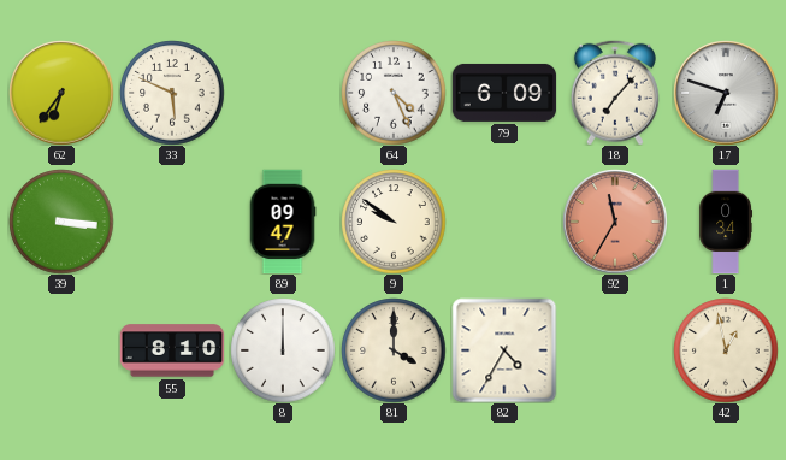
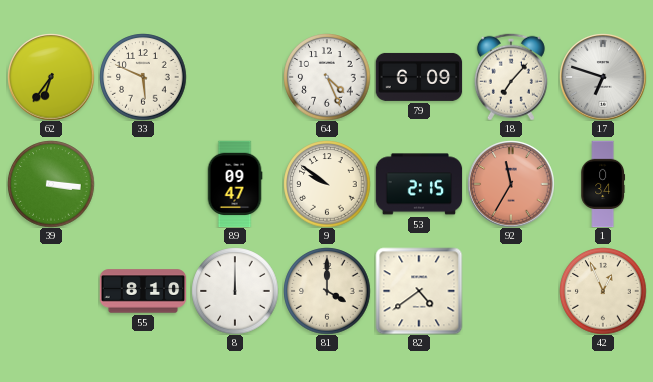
53: none -> 2:15 (419, 184)
82: 4:35 -> 4:39 (419, 291)
42: 12:58 -> 12:56 (603, 291)
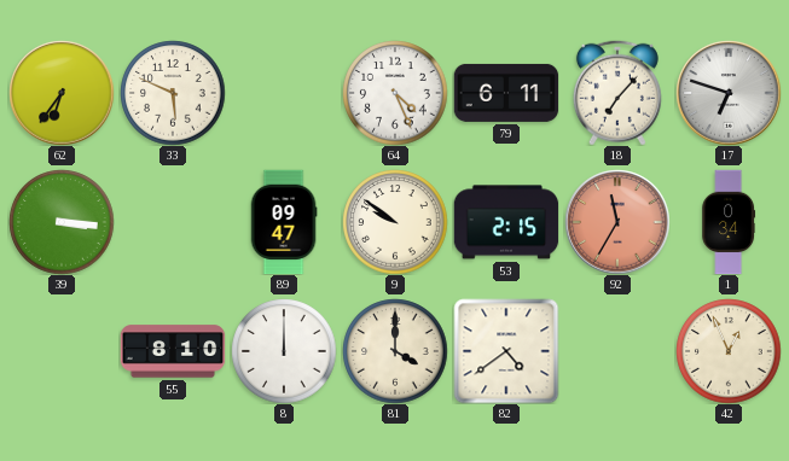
79: 6:09 -> 6:11 (506, 93)
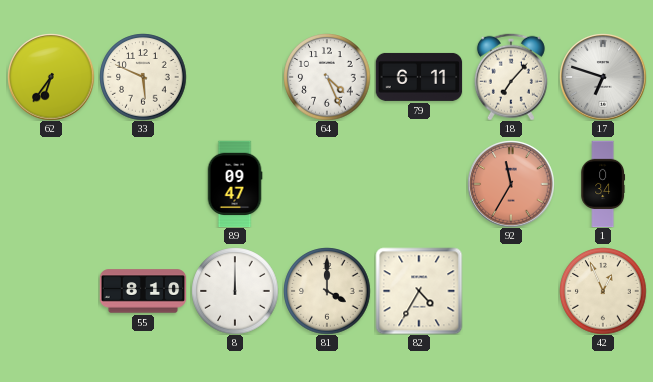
39: 3:16 -> none (62, 222)
9: 9:51 -> none (395, 222)
53: 2:15 -> none (506, 222)
82: 4:39 -> 4:35 (419, 291)
